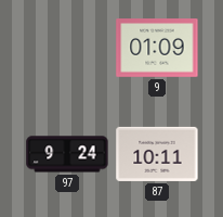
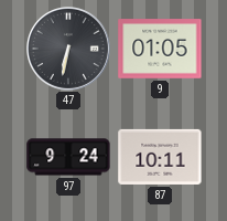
47: none -> 6:32 (69, 50)
9: 01:09 -> 01:05 (160, 49)
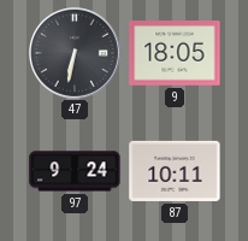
9: 01:05 -> 18:05 (175, 53)
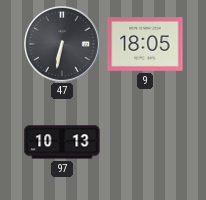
97: 9:24 -> 10:13 (62, 142)
87: 10:11 -> none (175, 171)
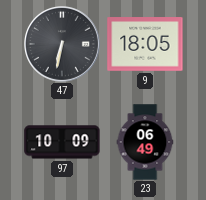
97: 10:13 -> 10:09 (62, 142)
23: none -> 06:49 (145, 142)
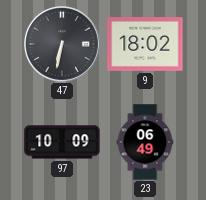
9: 18:05 -> 18:02 (145, 44)
